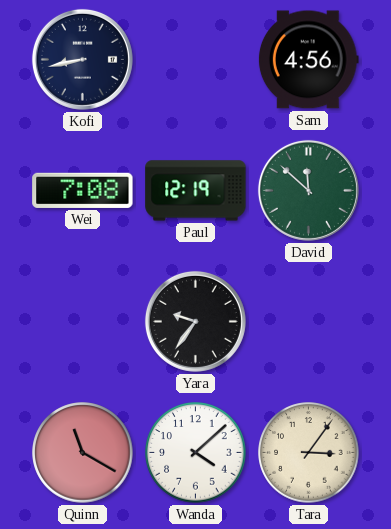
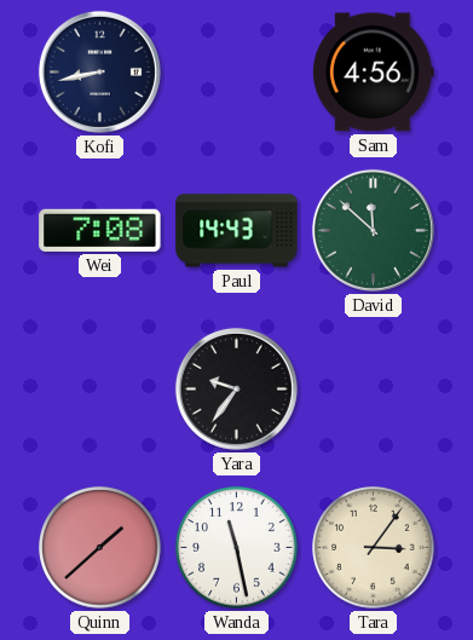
Paul: 12:19 -> 14:43 (237, 231)
Quinn: 11:20 -> 1:38 (100, 548)
Wanda: 4:08 -> 11:28 (237, 548)
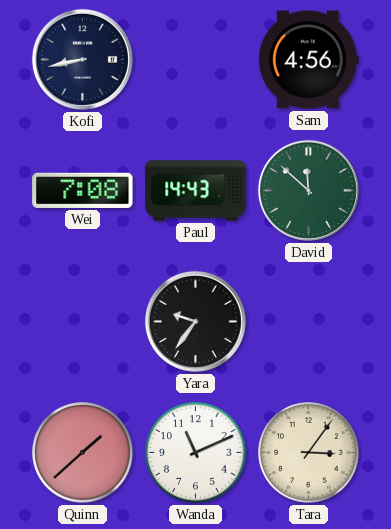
Wanda: 11:28 -> 11:11 (196, 453)
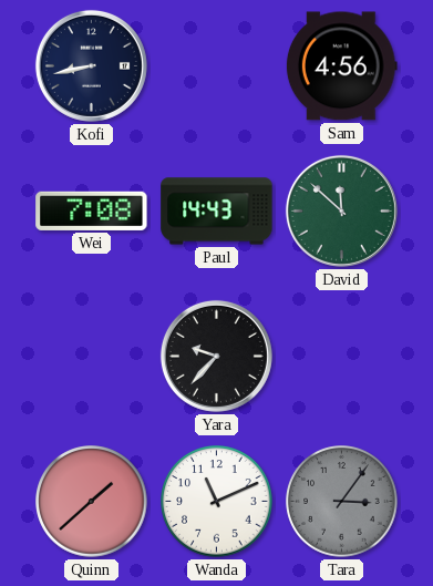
Yara: 9:36 -> 9:37 (216, 356)
Tara dial: cream -> grey (342, 502)
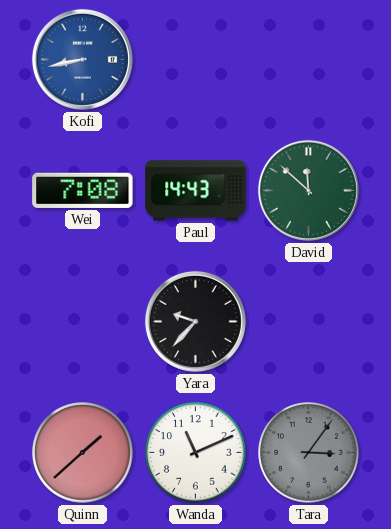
Kofi dial: navy -> blue (82, 59)
Sam: 4:56 -> none (341, 66)
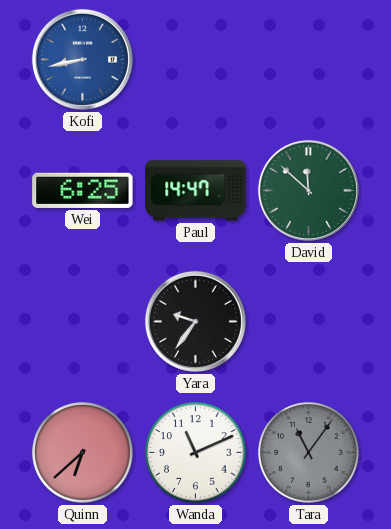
Wei: 7:08 -> 6:25 (83, 190)
Paul: 14:43 -> 14:47 (196, 191)
Yara: 9:37 -> 9:36 (195, 321)
Quinn: 1:38 -> 6:38 (83, 453)
Tara: 3:06 -> 11:06 (309, 453)
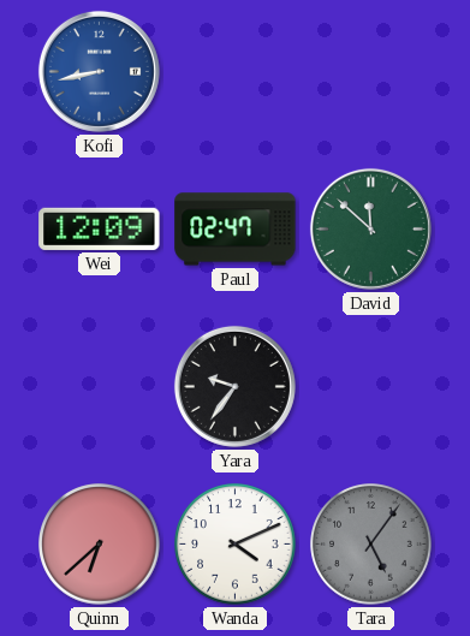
Wei: 6:25 -> 12:09 (100, 228)
Paul: 14:47 -> 02:47 (236, 230)
Wanda: 11:11 -> 4:11 (236, 545)
Tara: 11:06 -> 5:06 (371, 545)
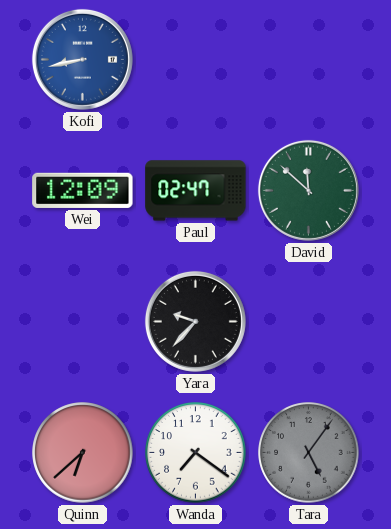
Yara: 9:36 -> 9:37 (195, 321)
Wanda: 4:11 -> 7:21 (196, 453)
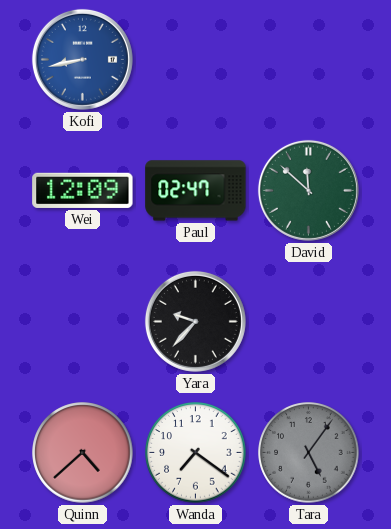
Quinn: 6:38 -> 4:38 (83, 453)
